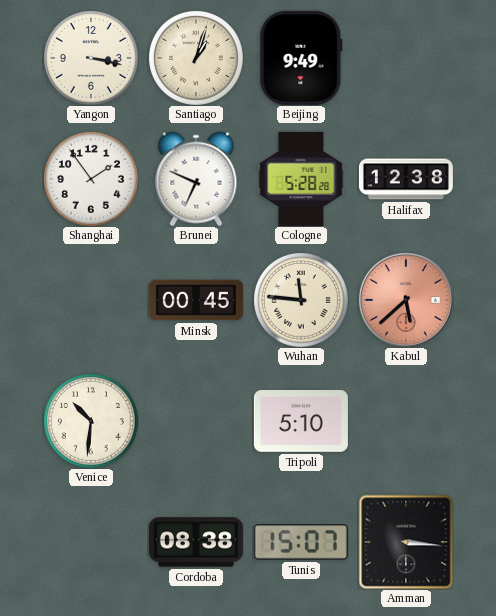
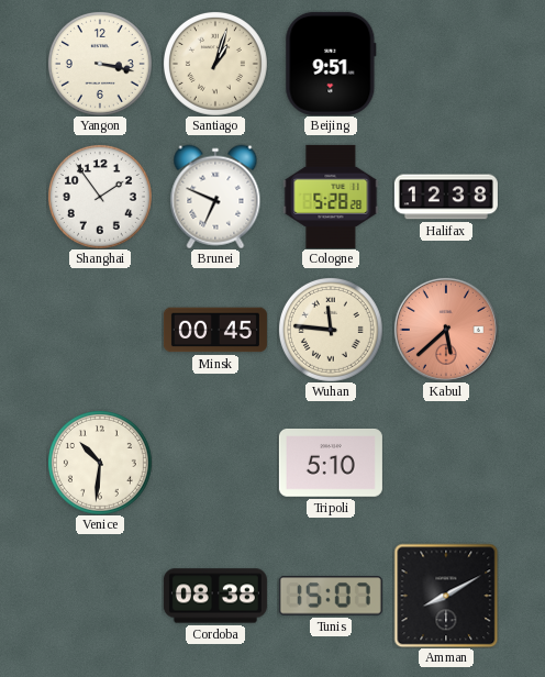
Beijing: 9:49 -> 9:51 (331, 64)
Amman: 3:16 -> 8:10 (446, 596)
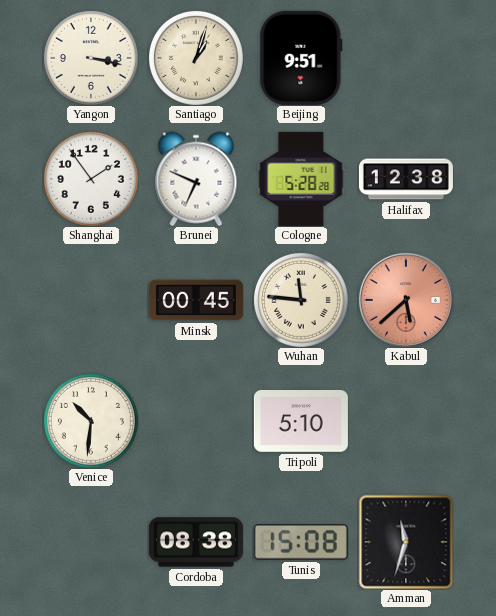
Tunis: 15:07 -> 15:08 (301, 542)
Amman: 8:10 -> 11:33 (406, 542)
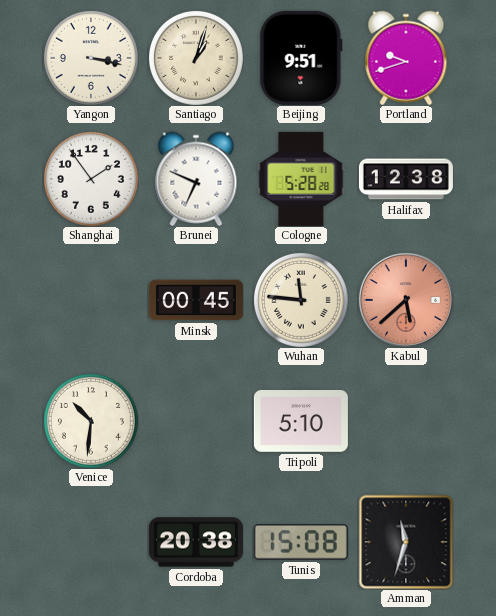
Portland: none -> 9:42 (406, 58)
Cordoba: 08:38 -> 20:38 (196, 542)
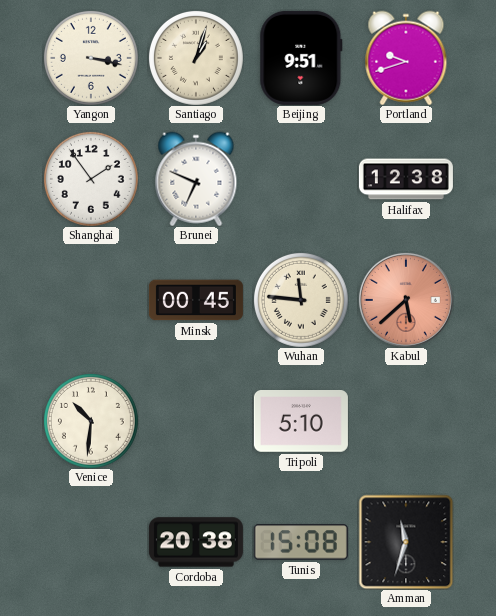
Cologne: 5:28 -> none (301, 179)
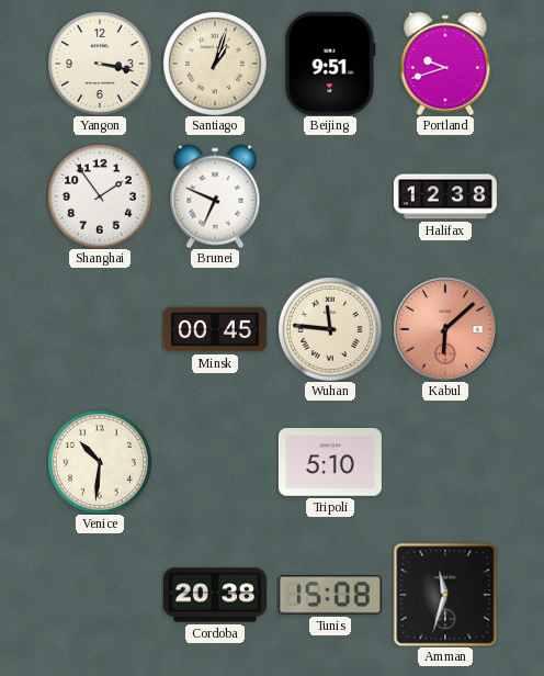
Kabul: 5:38 -> 6:08 (445, 329)
